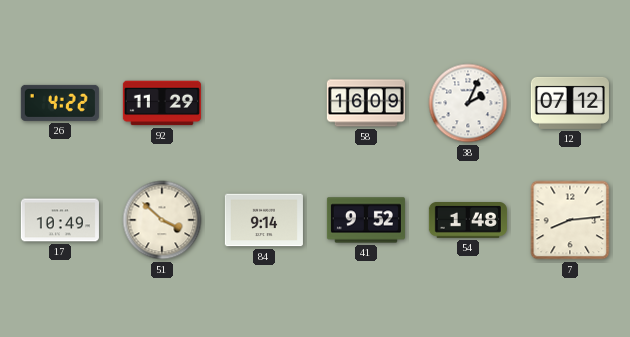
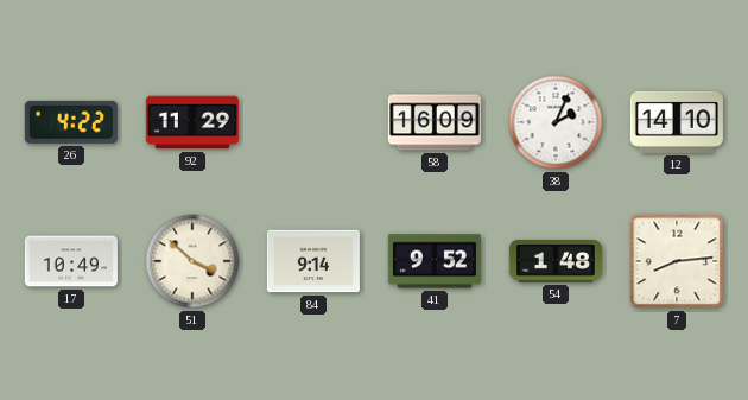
12: 07:12 -> 14:10 (677, 122)
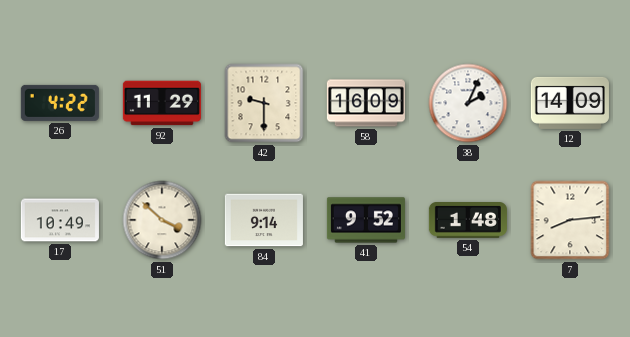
42: none -> 9:30 (264, 103)
12: 14:10 -> 14:09 (570, 103)
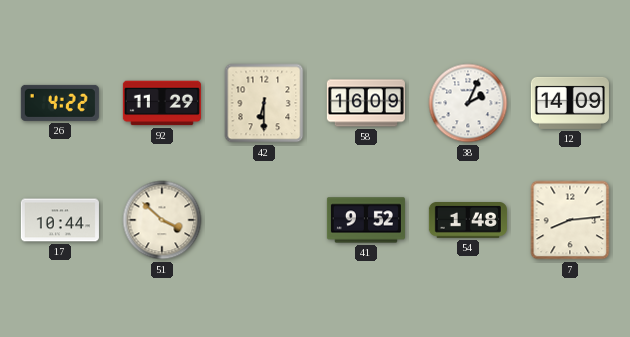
42: 9:30 -> 6:30 (264, 103)
17: 10:49 -> 10:44 (60, 220)
84: 9:14 -> none (264, 220)
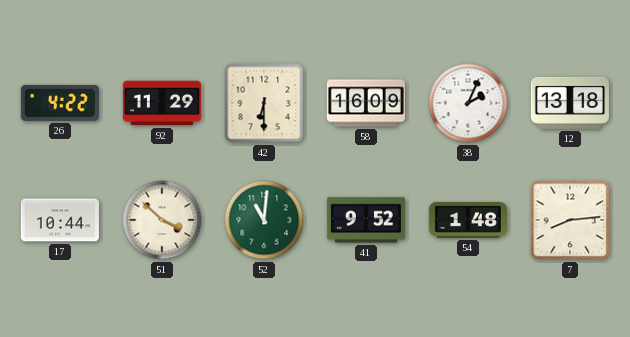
12: 14:09 -> 13:18 (570, 103)
52: none -> 11:01 (264, 220)
